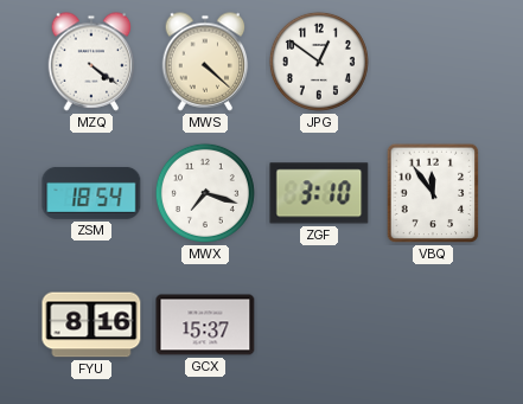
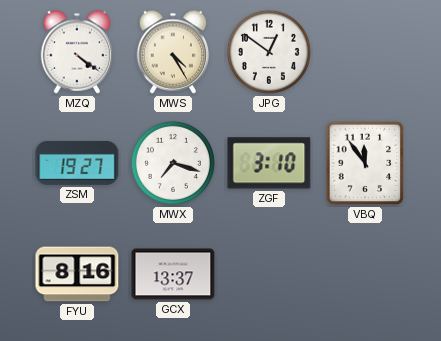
MWS: 4:22 -> 4:25 (173, 52)
ZSM: 18:54 -> 19:27 (77, 163)
GCX: 15:37 -> 13:37 (173, 274)
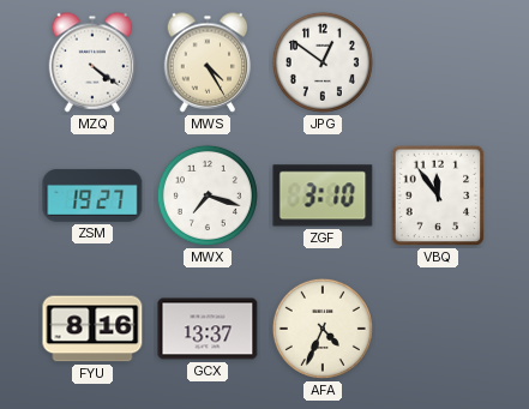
AFA: none -> 4:34 (323, 329)
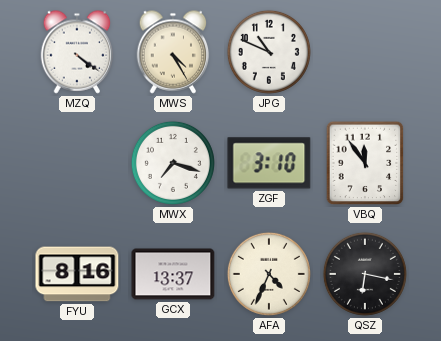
JPG: 12:51 -> 10:49 (269, 52)
ZSM: 19:27 -> none (92, 196)
QSZ: none -> 6:17 (365, 274)
